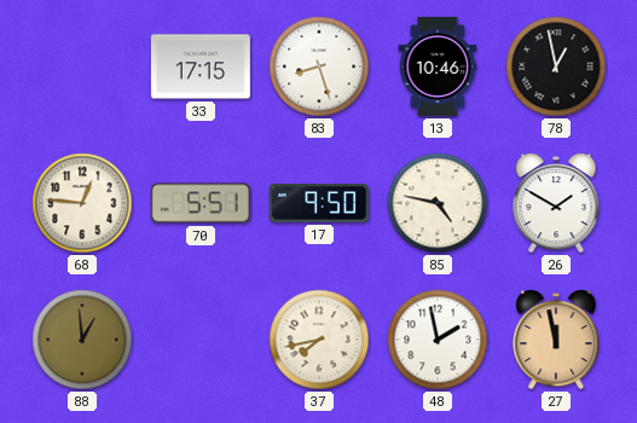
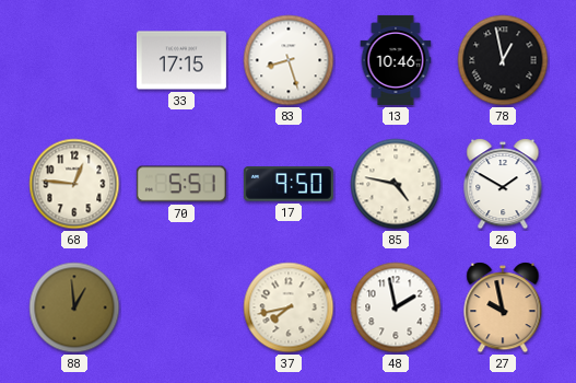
27: 11:58 -> 9:58 (503, 307)
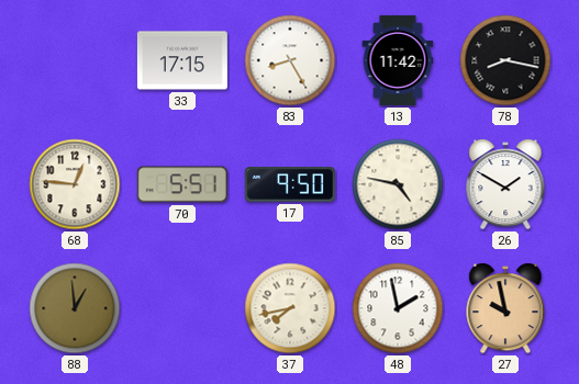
83: 8:27 -> 8:25 (290, 60)
13: 10:46 -> 11:42 (398, 60)
78: 12:58 -> 8:17 (505, 60)
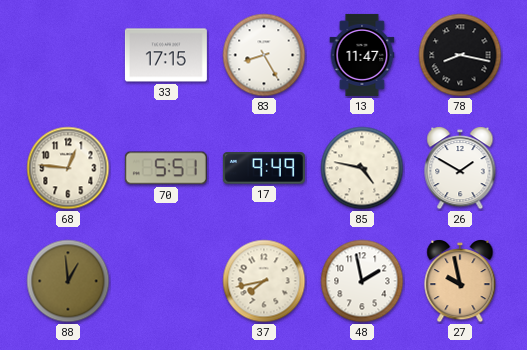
13: 11:42 -> 11:47 (362, 55)
17: 9:50 -> 9:49 (264, 168)
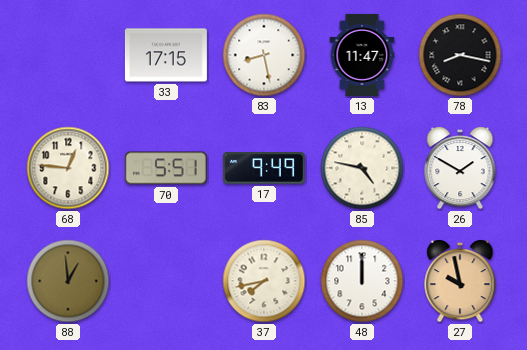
83: 8:25 -> 8:28 (264, 55)
48: 1:58 -> 12:00 (362, 281)
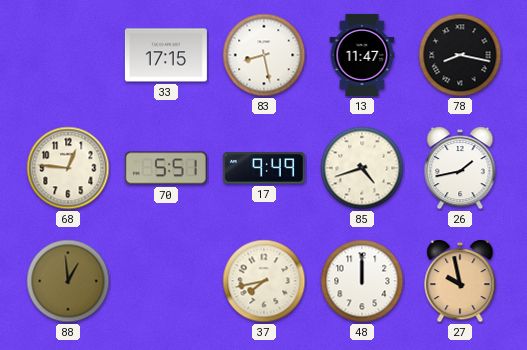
85: 4:47 -> 4:42 (362, 168)
26: 1:50 -> 1:43 (460, 168)
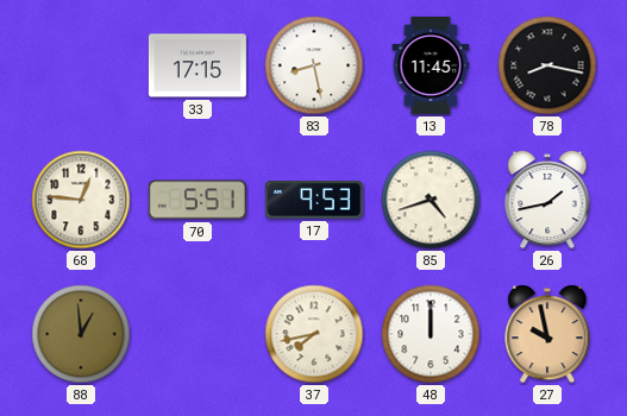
13: 11:47 -> 11:45 (431, 65)
17: 9:49 -> 9:53 (314, 200)
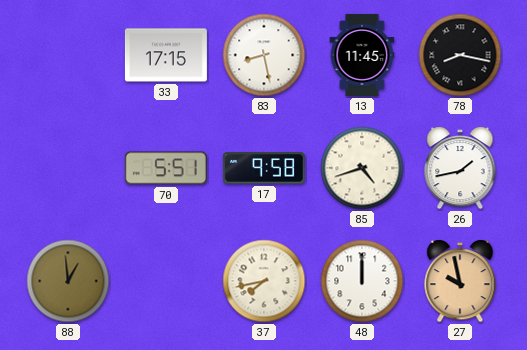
68: 12:46 -> none (81, 200)
17: 9:53 -> 9:58 (264, 168)
